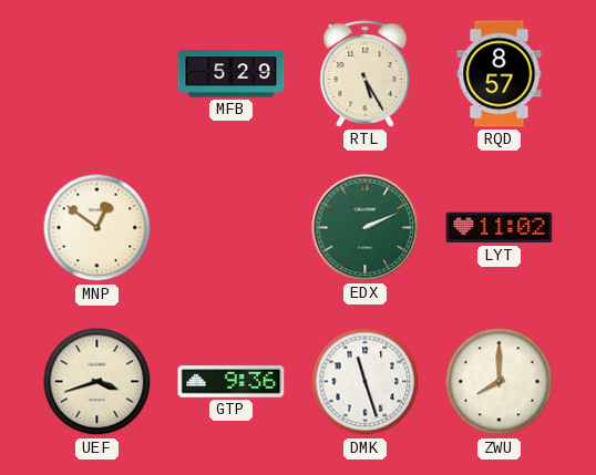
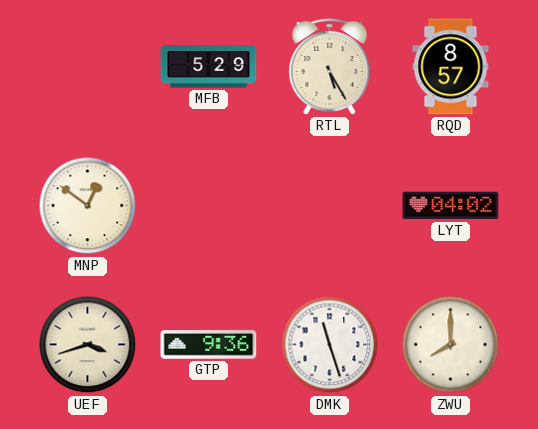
EDX: 2:11 -> none (366, 228)
LYT: 11:02 -> 04:02 (451, 206)
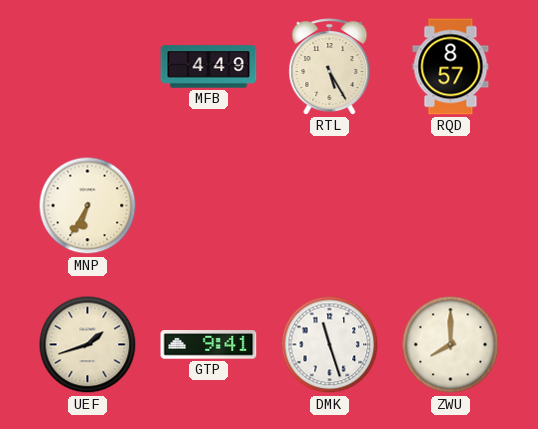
MFB: 5:29 -> 4:49 (209, 67)
MNP: 12:51 -> 6:35 (88, 206)
LYT: 04:02 -> none (451, 206)
UEF: 3:42 -> 1:42 (88, 345)
GTP: 9:36 -> 9:41 (209, 345)
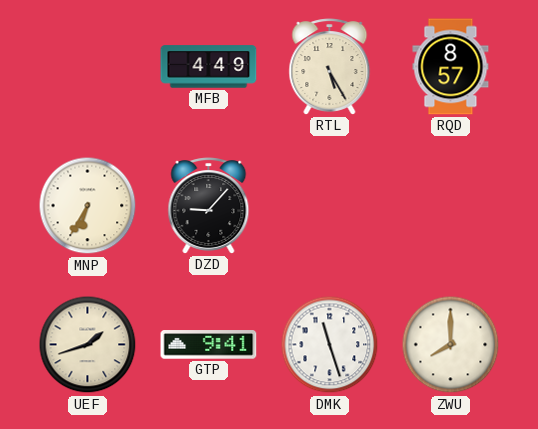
DZD: none -> 9:07 (209, 206)
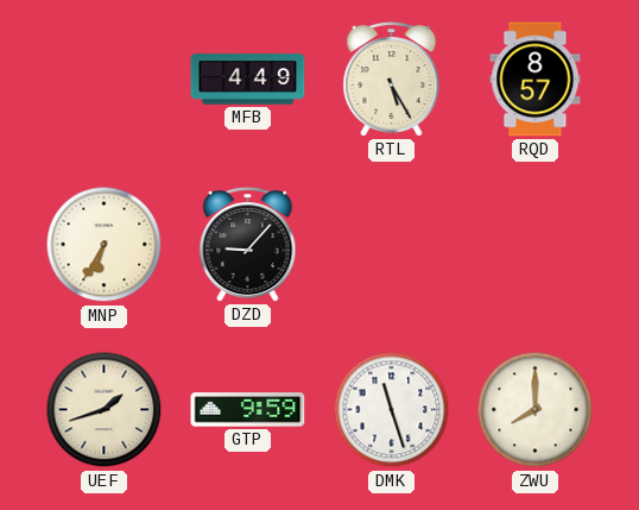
GTP: 9:41 -> 9:59 (248, 410)
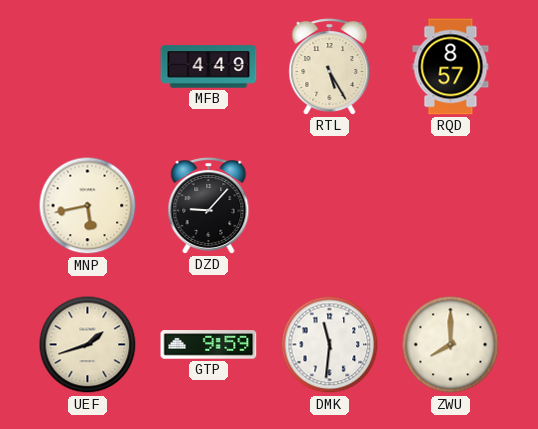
MNP: 6:35 -> 5:43 (88, 206)
DMK: 11:27 -> 11:31 (330, 345)
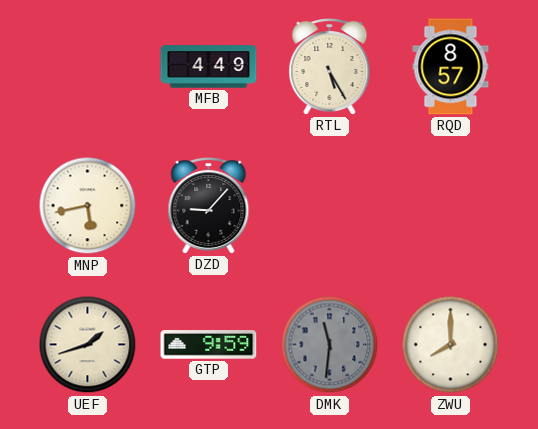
DMK dial: white -> grey (330, 345)
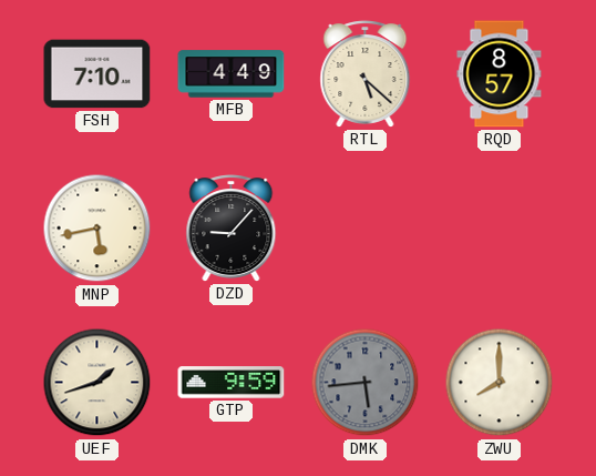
FSH: none -> 7:10 (97, 74)
RTL: 5:25 -> 5:22 (366, 74)
DMK: 11:31 -> 5:44 (366, 383)
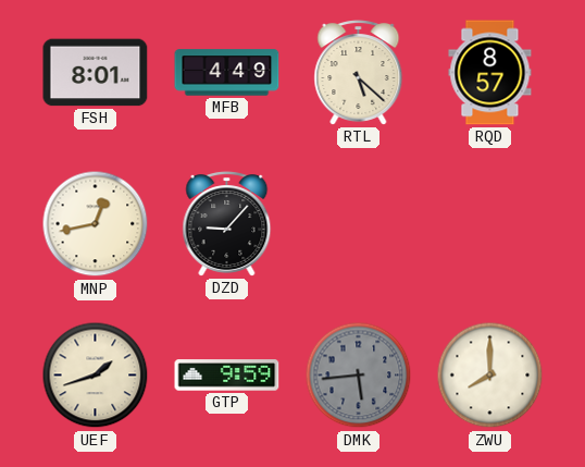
FSH: 7:10 -> 8:01 (96, 73)
MNP: 5:43 -> 12:43 (96, 224)
